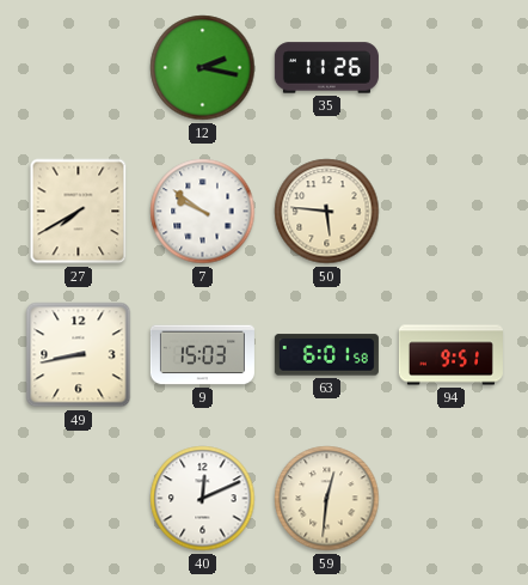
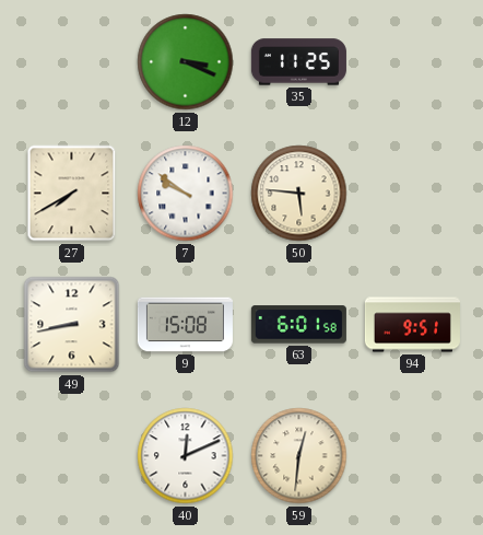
12: 2:17 -> 3:19 (186, 62)
35: 11:26 -> 11:25 (298, 62)
9: 15:03 -> 15:08 (185, 325)
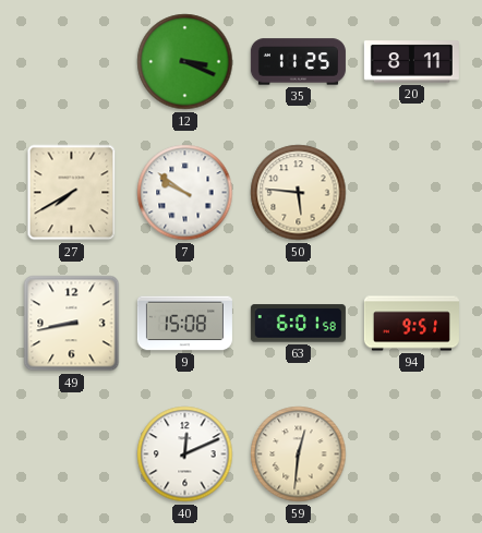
20: none -> 8:11 (411, 62)
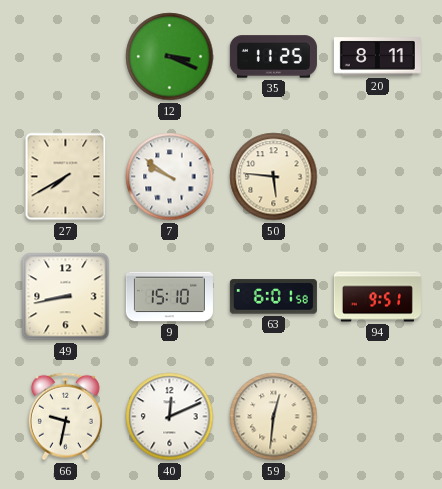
9: 15:08 -> 15:10 (169, 297)
66: none -> 9:32 (65, 417)
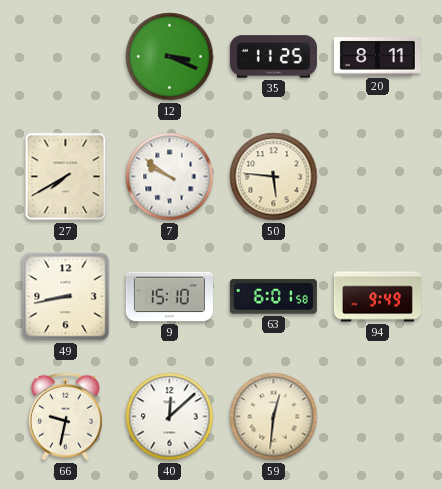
94: 9:51 -> 9:49 (377, 297)
40: 12:11 -> 12:08 (170, 417)
